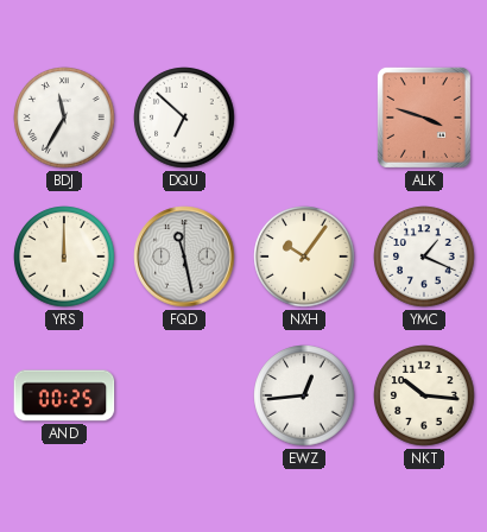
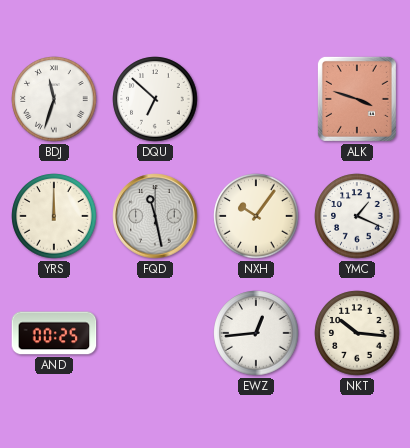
BDJ: 11:35 -> 11:33 (54, 99)
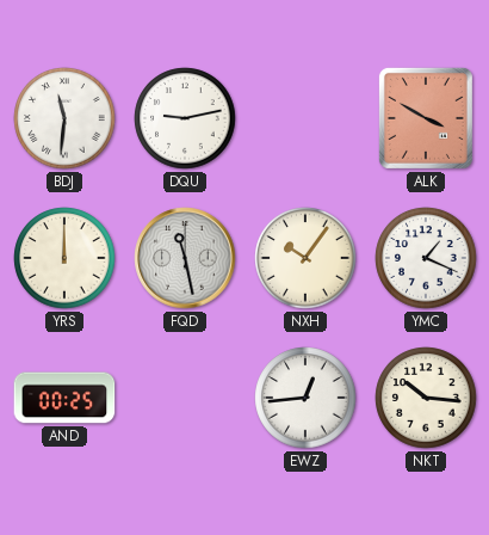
BDJ: 11:33 -> 11:31 (64, 118)
DQU: 6:52 -> 9:13 (185, 118)
ALK: 3:48 -> 3:50 (426, 118)
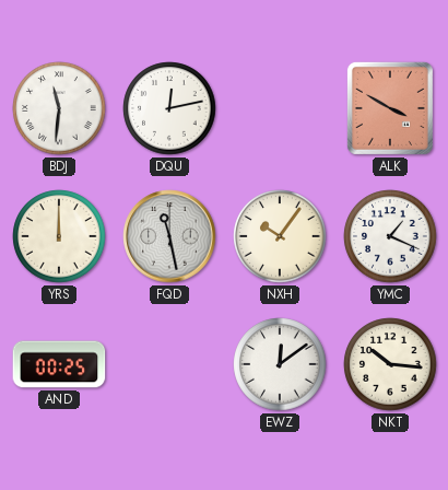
DQU: 9:13 -> 12:13 (169, 108)
EWZ: 12:44 -> 12:09 (280, 364)
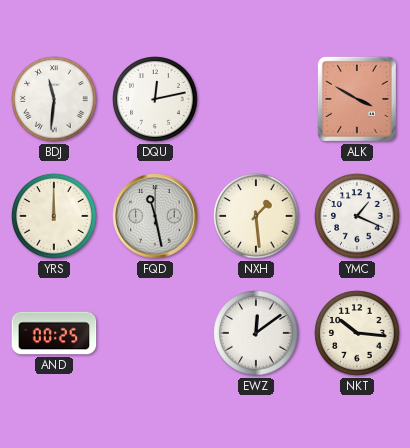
NXH: 10:06 -> 1:29 (256, 216)
